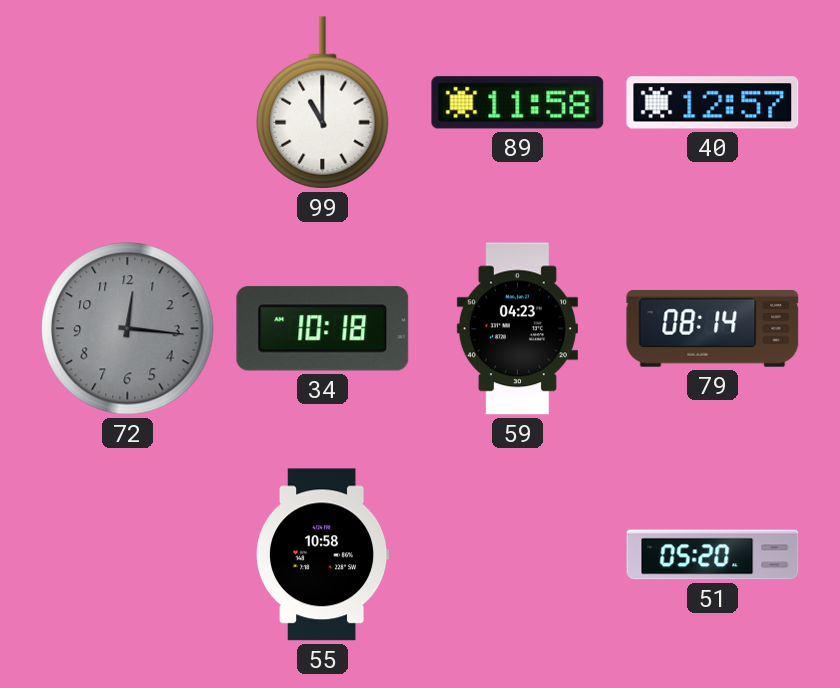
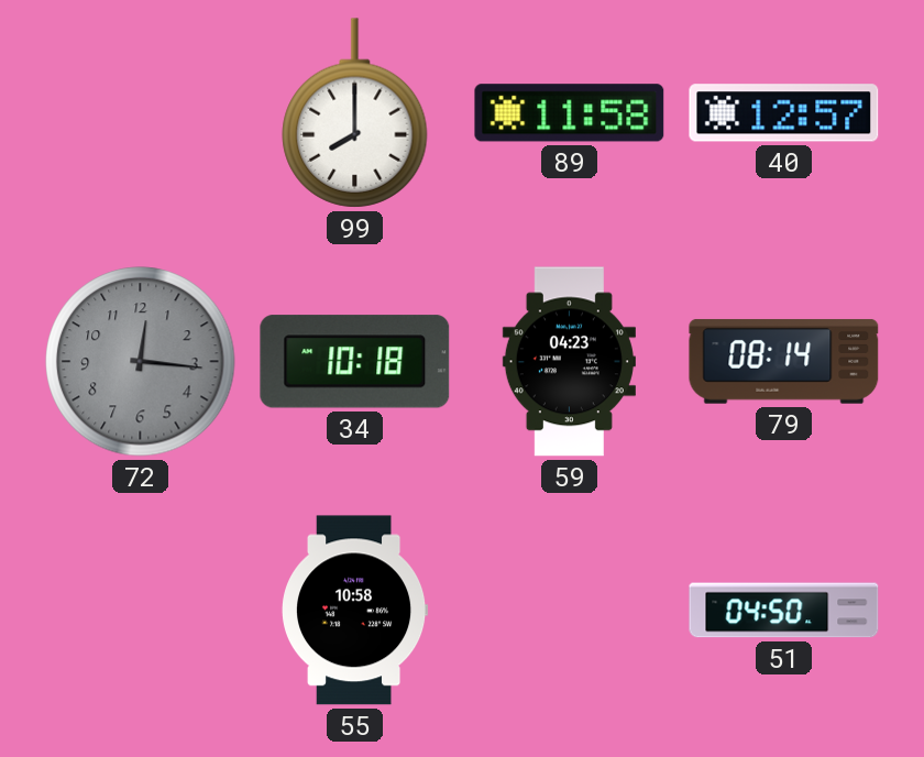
99: 11:00 -> 8:00 (355, 113)
51: 05:20 -> 04:50 (784, 611)
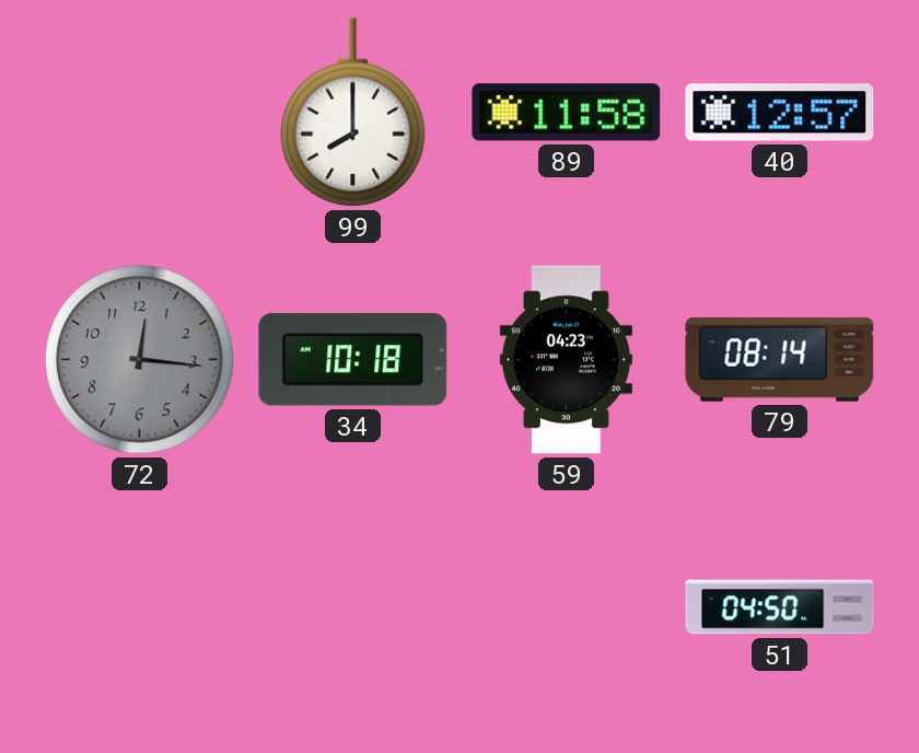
55: 10:58 -> none (355, 611)
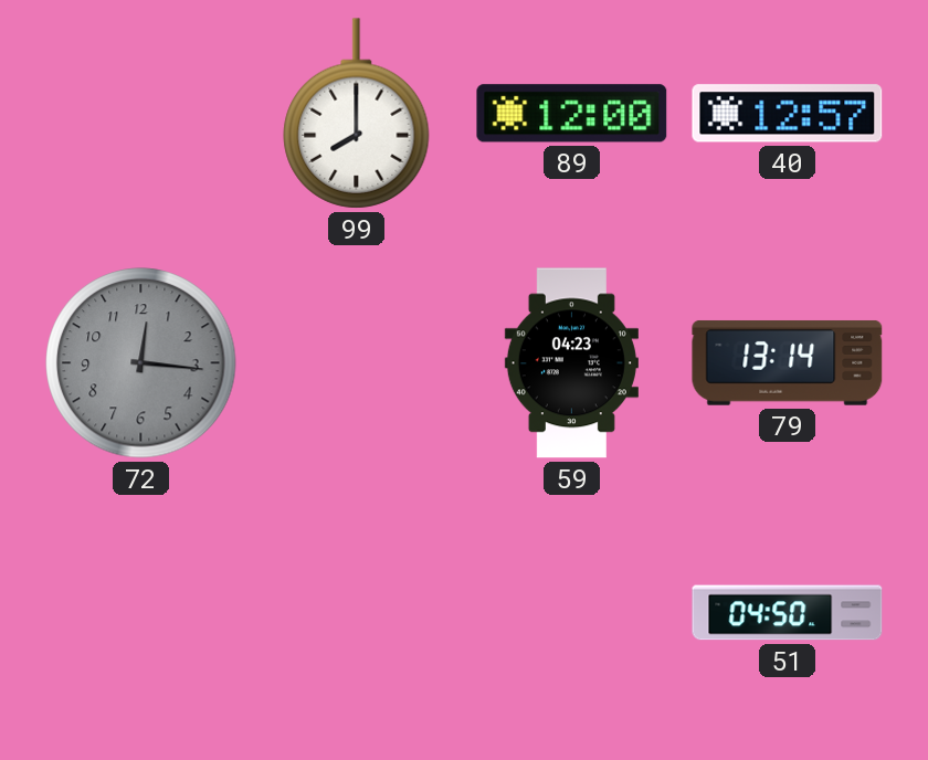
89: 11:58 -> 12:00 (572, 114)
34: 10:18 -> none (353, 360)
79: 08:14 -> 13:14 (788, 362)
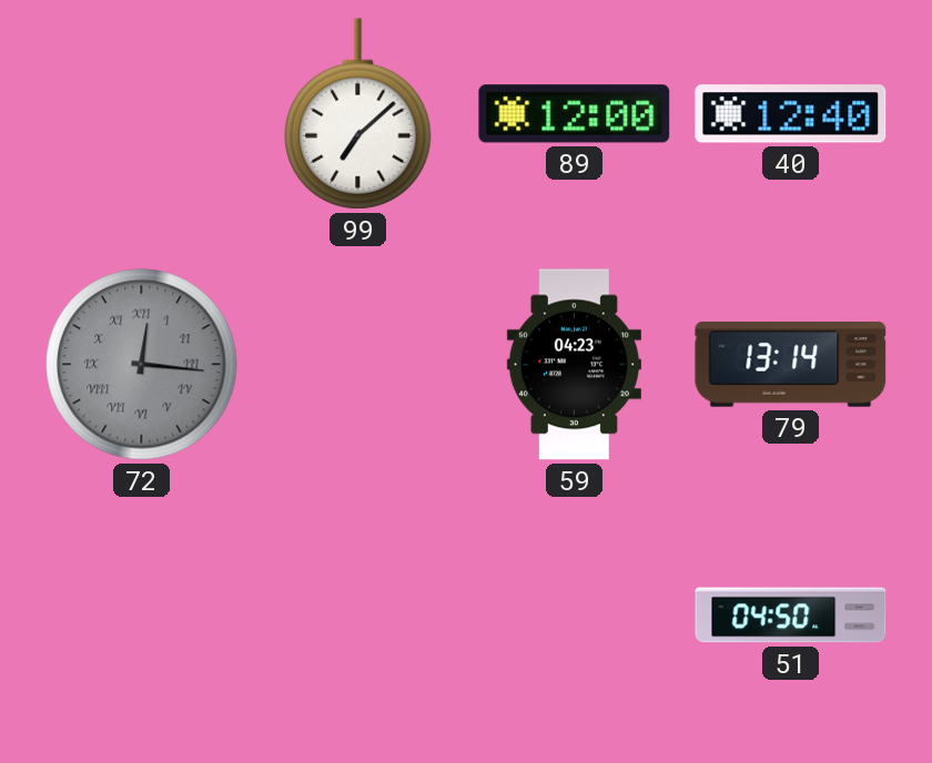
99: 8:00 -> 7:08 (358, 114)
40: 12:57 -> 12:40 (791, 114)
72 numerals: Arabic -> Roman (142, 365)
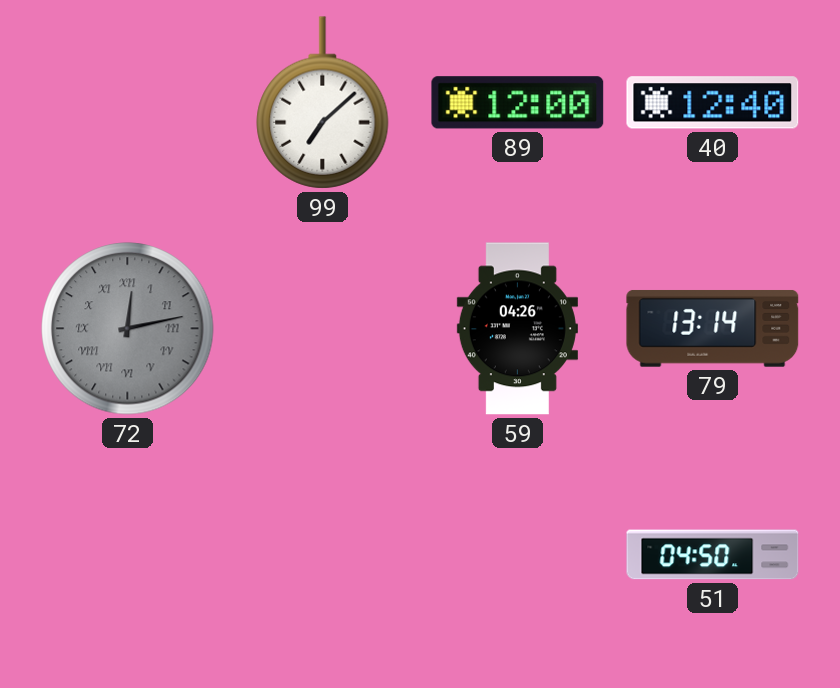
72: 12:16 -> 12:13 (128, 329)
59: 04:23 -> 04:26 (517, 329)
